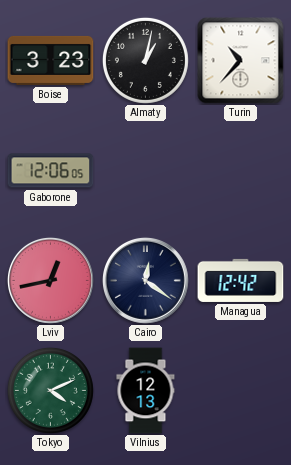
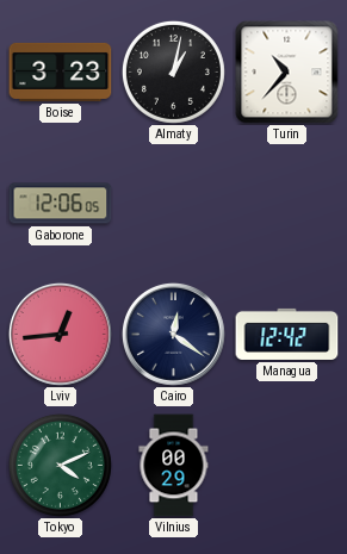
Lviv: 12:43 -> 12:44 (60, 334)
Vilnius: 12:13 -> 00:29 (174, 466)
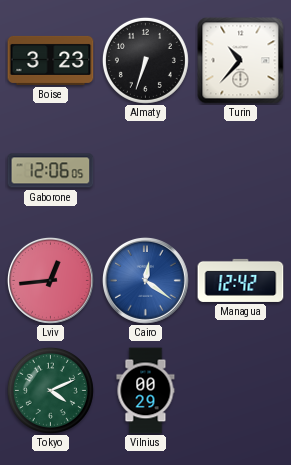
Almaty: 1:02 -> 6:33 (145, 60)
Cairo dial: navy -> blue (145, 280)
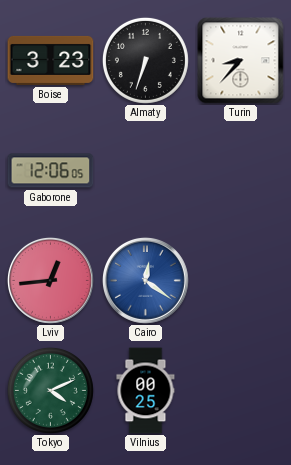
Turin: 10:37 -> 8:37 (241, 61)
Managua: 12:42 -> none (241, 280)
Vilnius: 00:29 -> 00:25 (146, 391)
